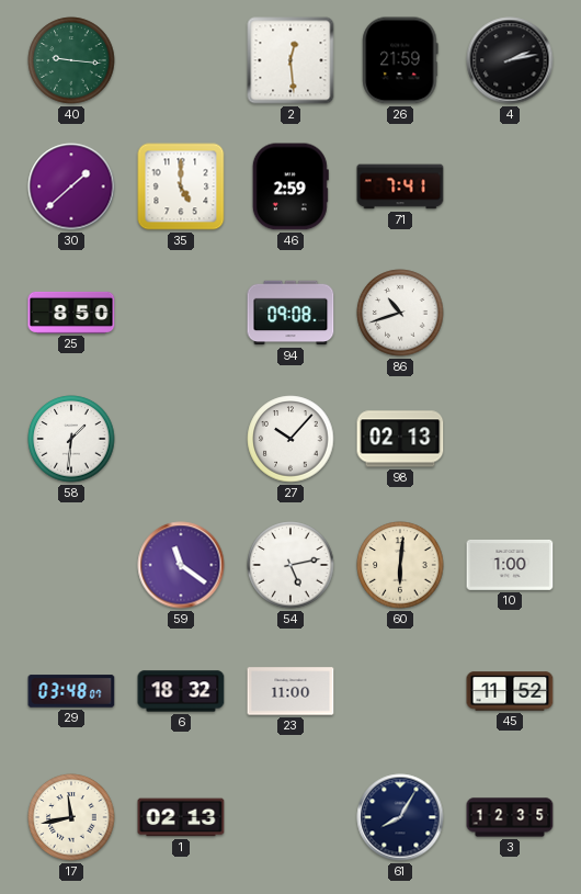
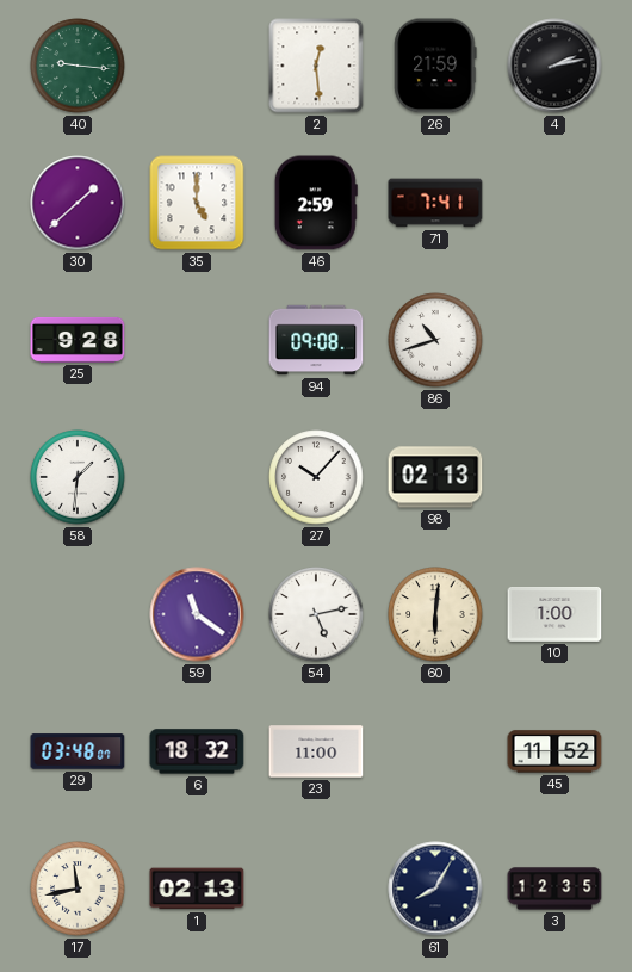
25: 8:50 -> 9:28 (78, 340)
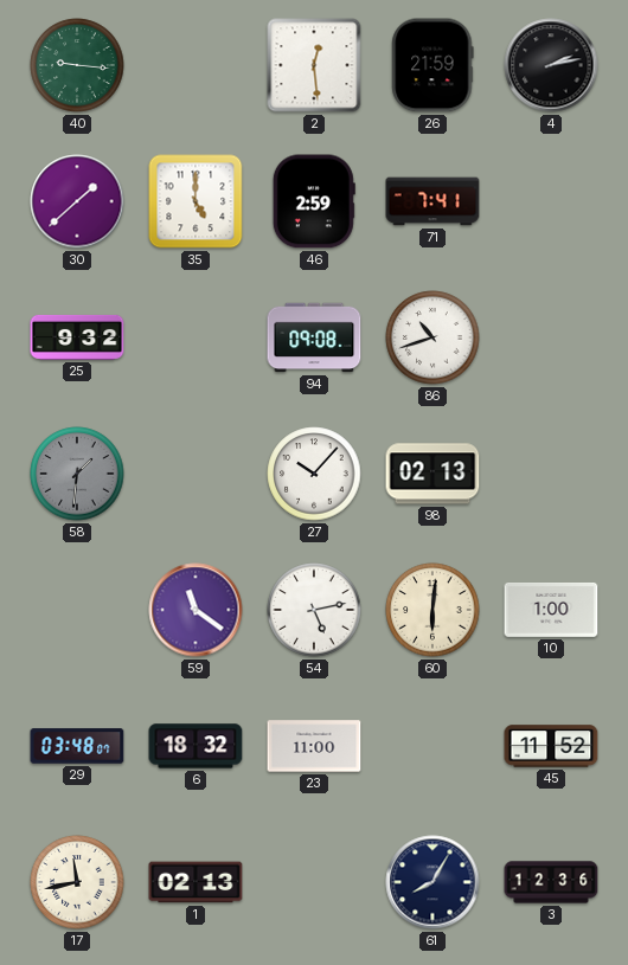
25: 9:28 -> 9:32 (77, 337)
58 dial: white -> grey (77, 474)
3: 12:35 -> 12:36 (551, 882)
